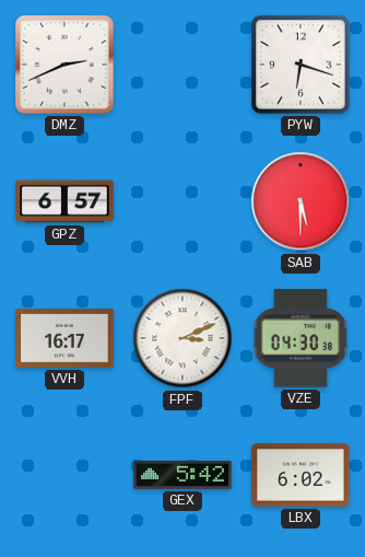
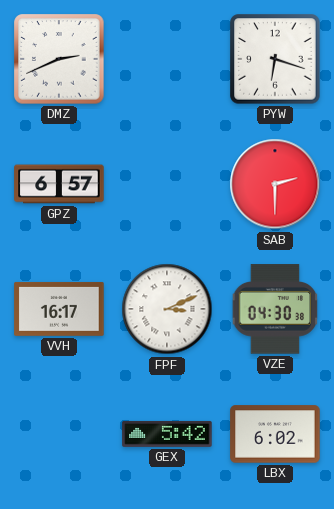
SAB: 5:30 -> 2:30 (275, 184)
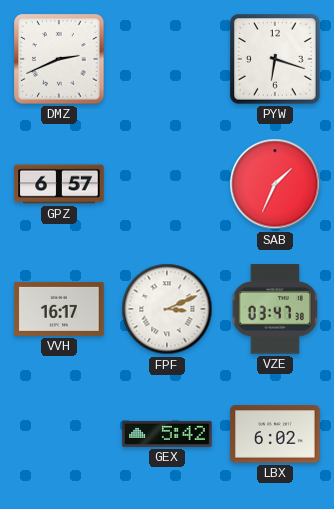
SAB: 2:30 -> 1:34 (275, 184)
VZE: 04:30 -> 03:47 (275, 309)
